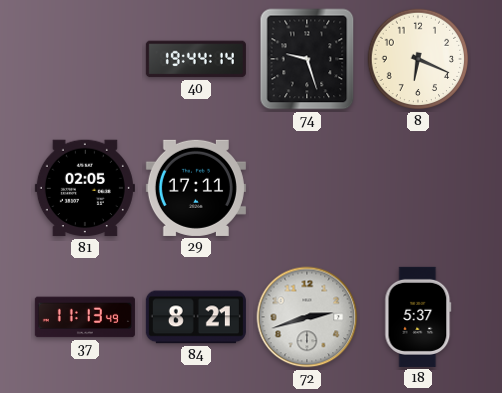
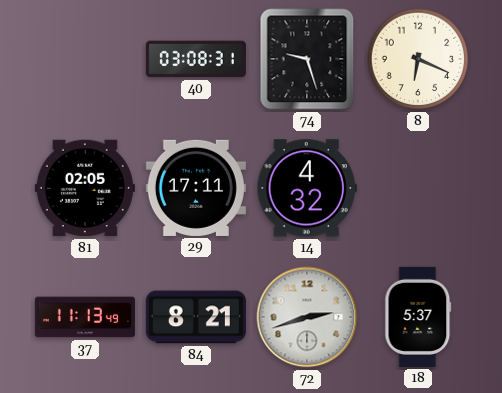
40: 19:44 -> 03:08 (196, 59)
14: none -> 4:32 (307, 188)
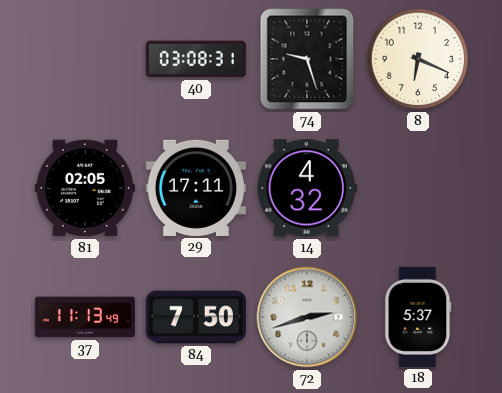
84: 8:21 -> 7:50 (196, 317)
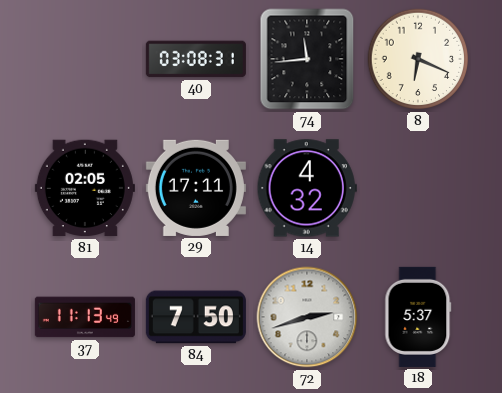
74: 9:27 -> 11:44 (307, 59)
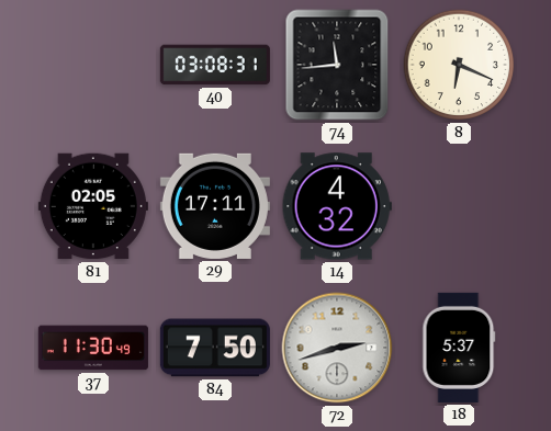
37: 11:13 -> 11:30 (93, 348)
